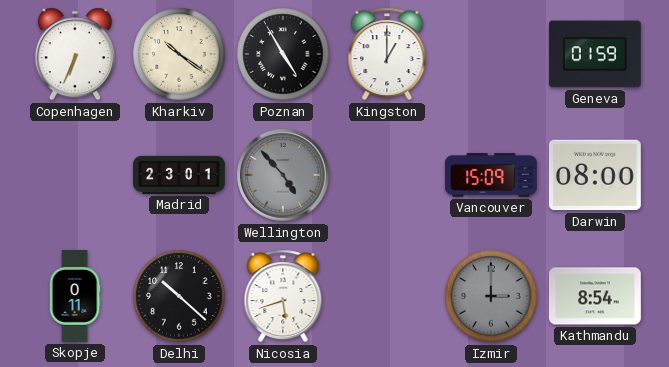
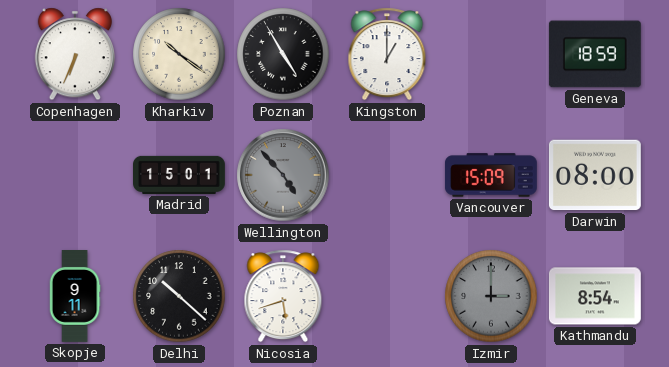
Geneva: 01:59 -> 18:59 (595, 54)
Madrid: 23:01 -> 15:01 (180, 175)
Skopje: 0:11 -> 9:11 (75, 297)
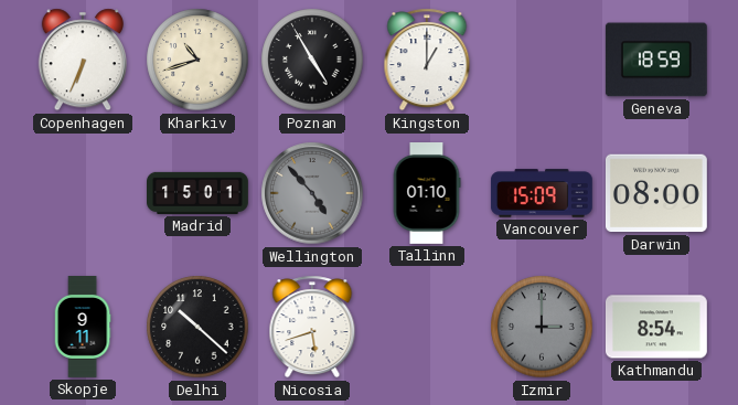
Kharkiv: 10:21 -> 10:42 (197, 60)
Tallinn: none -> 01:10 (427, 194)
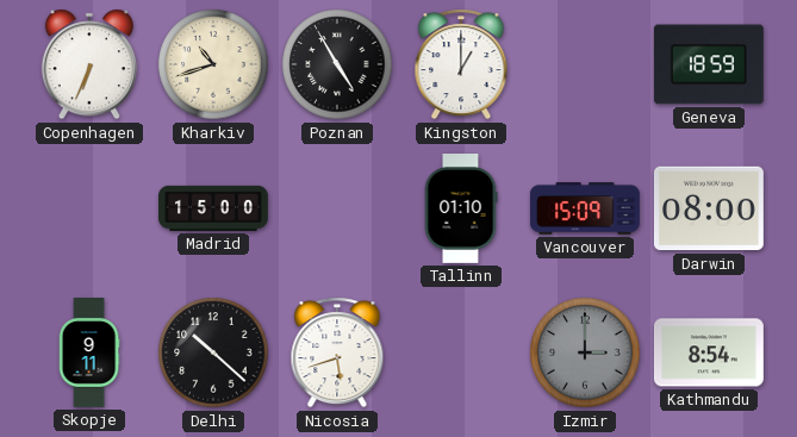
Madrid: 15:01 -> 15:00 (214, 208)
Wellington: 4:53 -> none (312, 193)
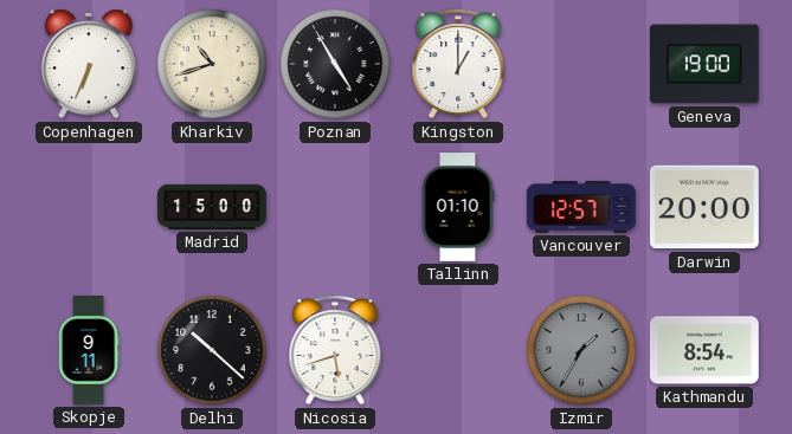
Geneva: 18:59 -> 19:00 (704, 64)
Vancouver: 15:09 -> 12:57 (581, 207)
Darwin: 08:00 -> 20:00 (704, 207)
Izmir: 3:00 -> 1:35 (581, 350)
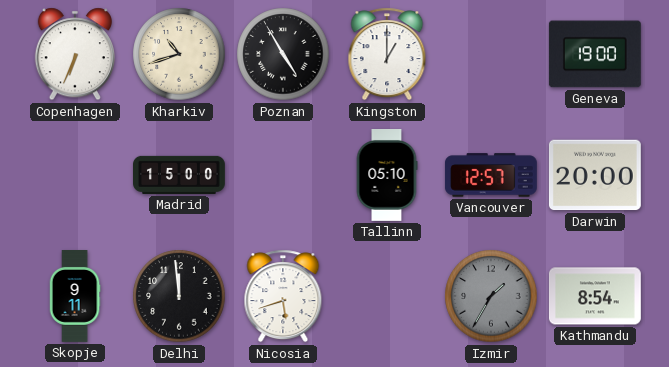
Tallinn: 01:10 -> 05:10 (387, 176)
Delhi: 10:22 -> 11:59 (179, 296)
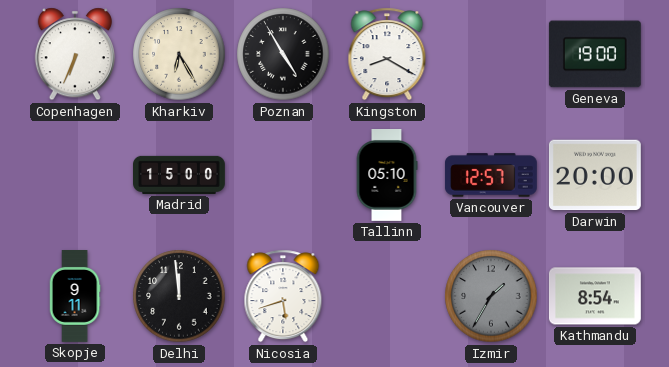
Kharkiv: 10:42 -> 6:25 (179, 54)
Kingston: 1:00 -> 8:20 (387, 54)
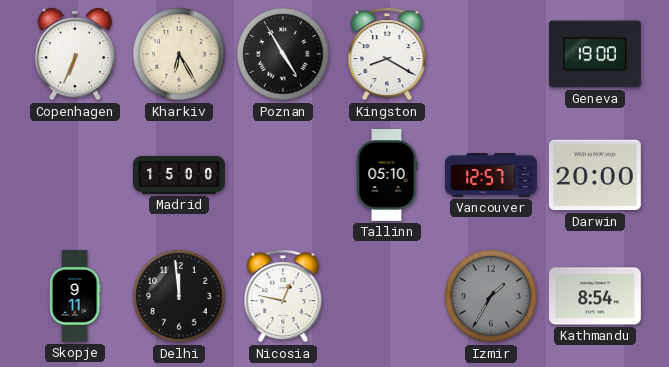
Nicosia: 5:42 -> 12:47 (283, 296)
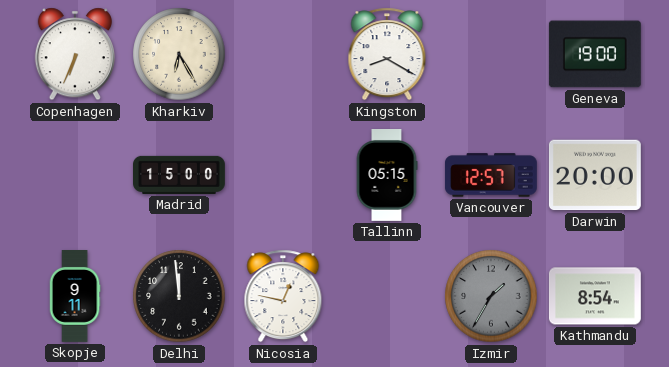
Poznan: 4:55 -> none (283, 54)
Tallinn: 05:10 -> 05:15 (387, 176)
